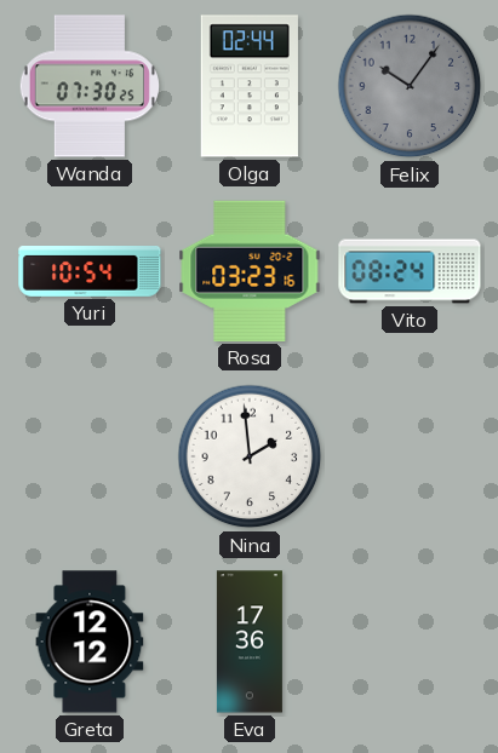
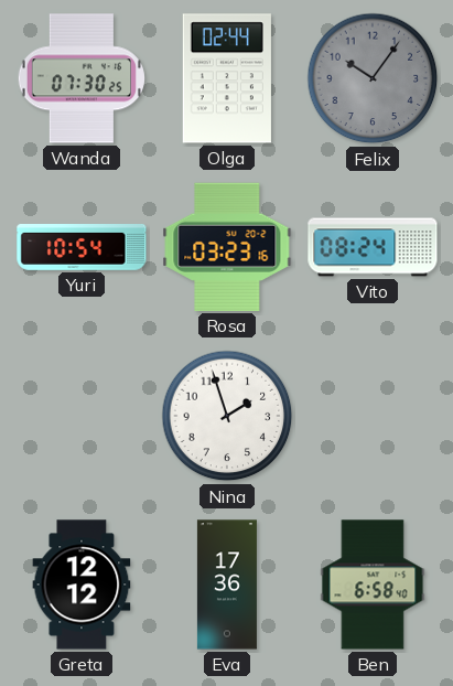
Nina: 1:59 -> 1:57 (227, 416)
Ben: none -> 6:58 (373, 585)
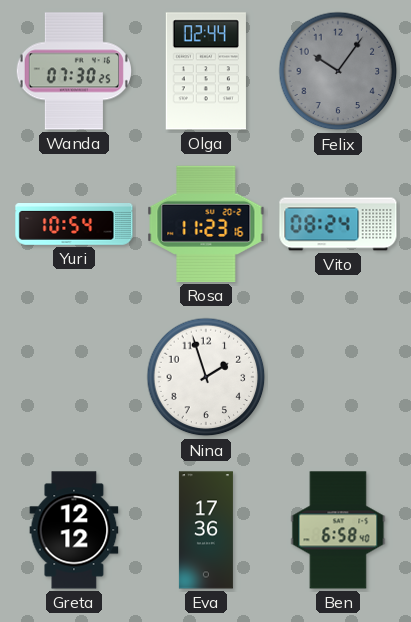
Rosa: 03:23 -> 11:23 (206, 224)
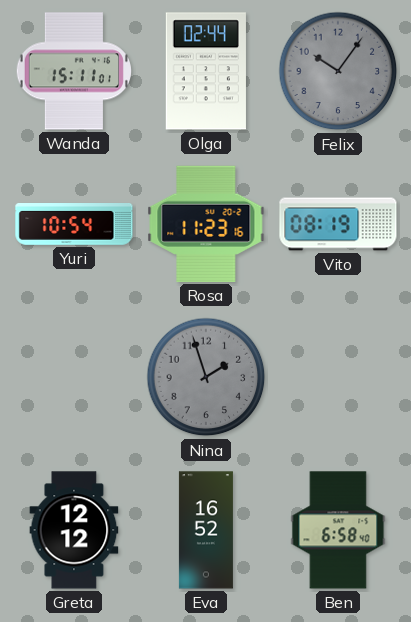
Wanda: 07:30 -> 15:11 (74, 71)
Vito: 08:24 -> 08:19 (338, 224)
Nina dial: white -> grey (206, 377)
Eva: 17:36 -> 16:52 (206, 530)
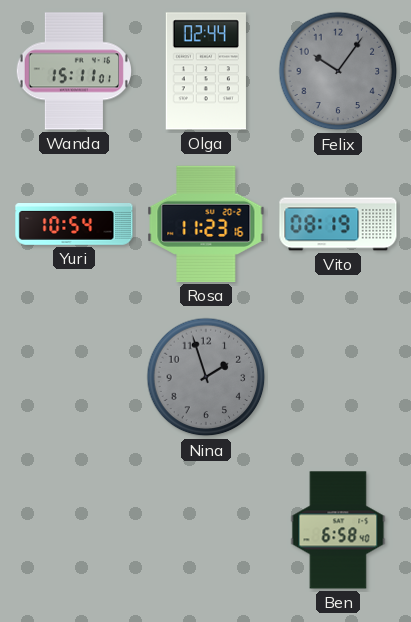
Greta: 12:12 -> none (74, 530)
Eva: 16:52 -> none (206, 530)
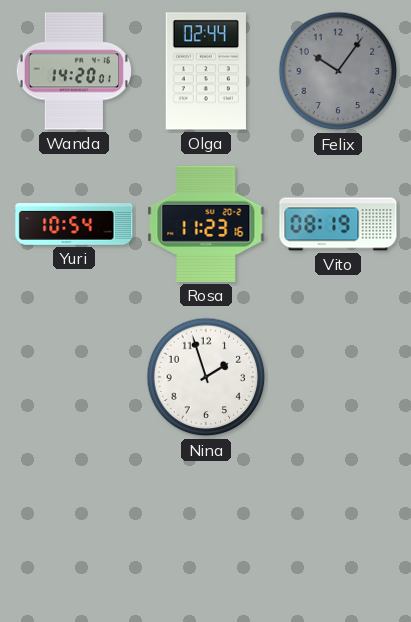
Wanda: 15:11 -> 14:20 (74, 71)
Nina dial: grey -> white (206, 377)
Ben: 6:58 -> none (338, 530)
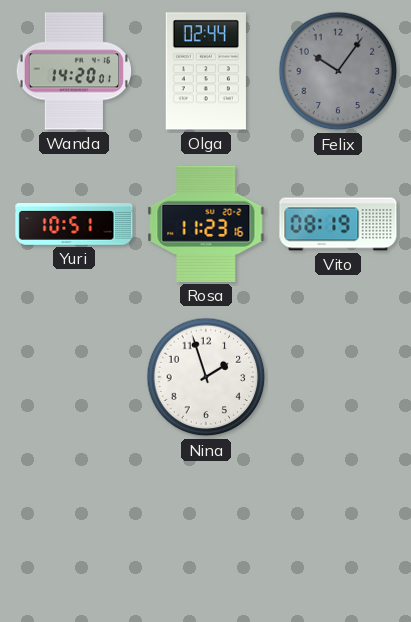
Yuri: 10:54 -> 10:51 (74, 225)
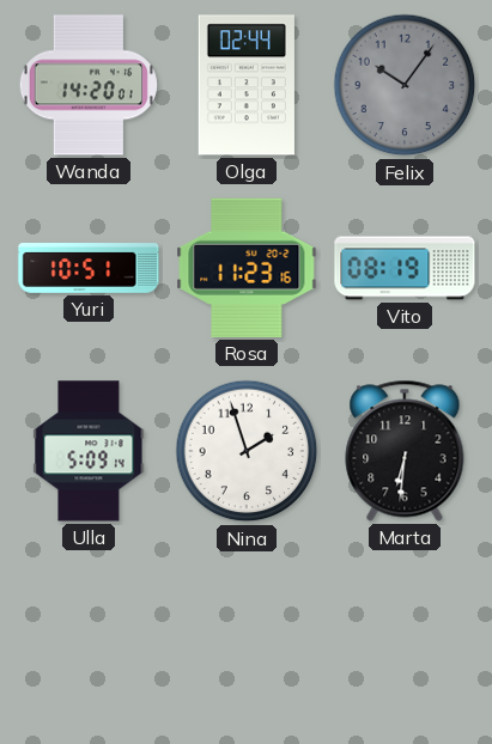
Ulla: none -> 5:09 (89, 451)
Marta: none -> 6:31 (405, 451)
